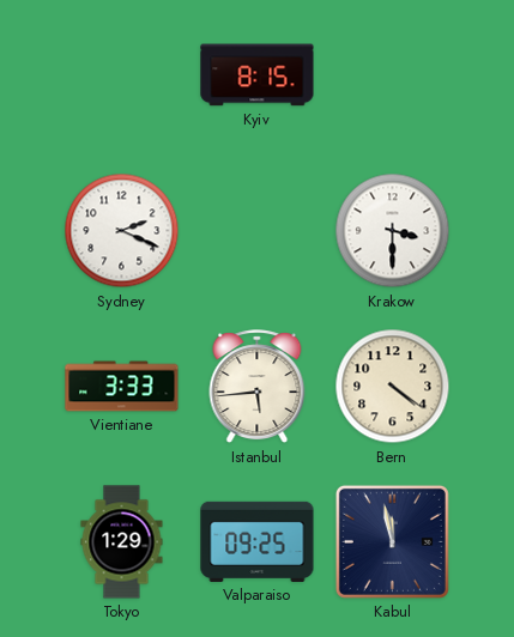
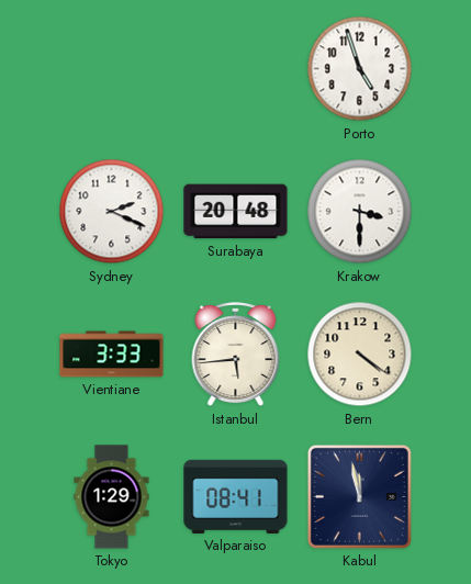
Kyiv: 8:15 -> none (258, 75)
Porto: none -> 4:57 (360, 69)
Surabaya: none -> 20:48 (236, 212)
Valparaiso: 09:25 -> 08:41 (236, 496)
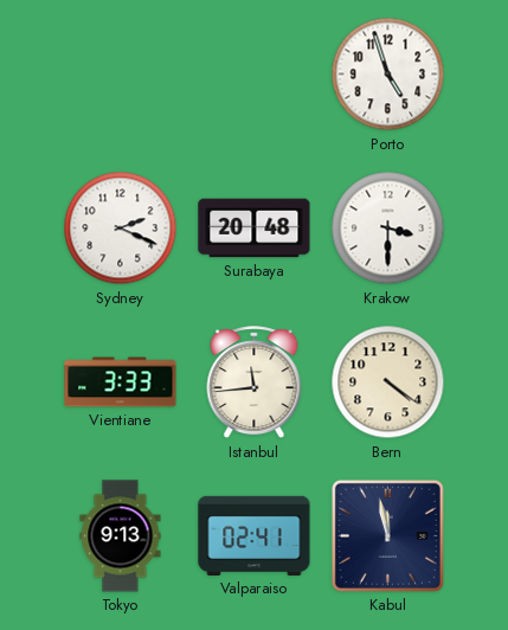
Istanbul: 5:44 -> 11:44 (255, 382)
Tokyo: 1:29 -> 9:13 (121, 536)
Valparaiso: 08:41 -> 02:41 (255, 535)
